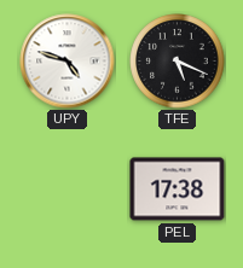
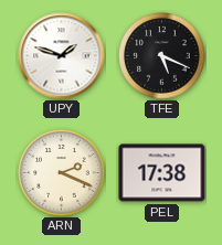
UPY: 4:48 -> 1:48 (62, 56)
ARN: none -> 2:19 (62, 173)
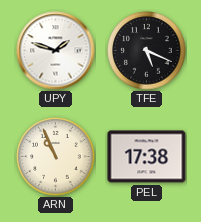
ARN: 2:19 -> 10:56 (56, 157)
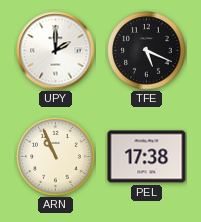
UPY: 1:48 -> 2:00 (56, 51)
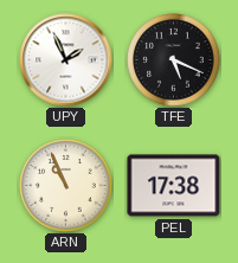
UPY: 2:00 -> 1:56 (66, 60)
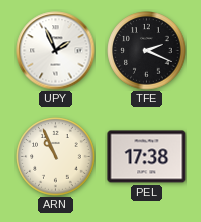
TFE: 5:19 -> 2:19 (147, 51)
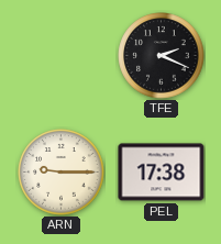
UPY: 1:56 -> none (56, 51)
ARN: 10:56 -> 9:15 (62, 173)
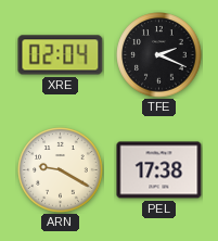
XRE: none -> 02:04 (61, 55)
ARN: 9:15 -> 9:20 (61, 170)
